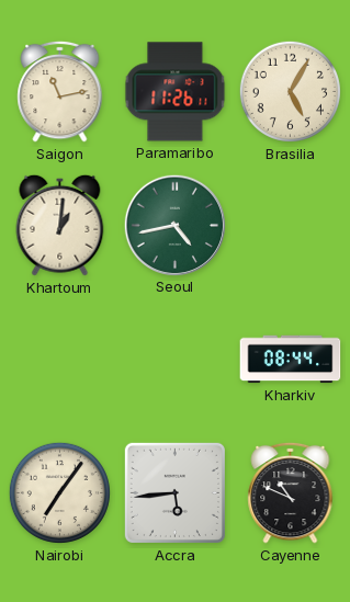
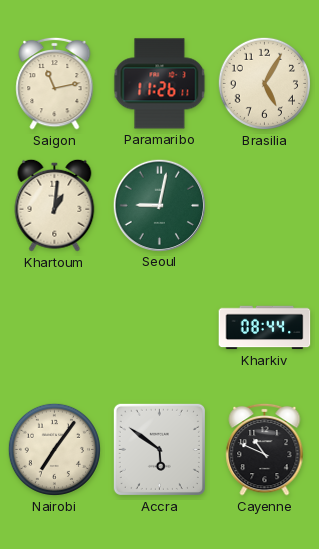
Seoul: 4:43 -> 9:02 (159, 205)
Accra: 5:44 -> 5:51 (159, 449)
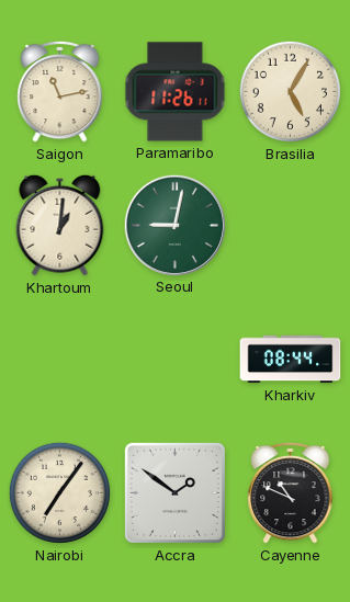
Accra: 5:51 -> 1:51 (174, 492)
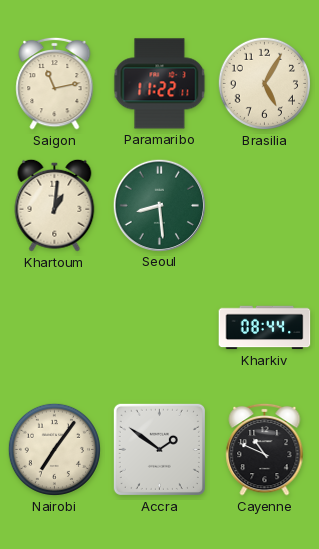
Paramaribo: 11:26 -> 11:22 (160, 84)
Seoul: 9:02 -> 8:29 (159, 205)
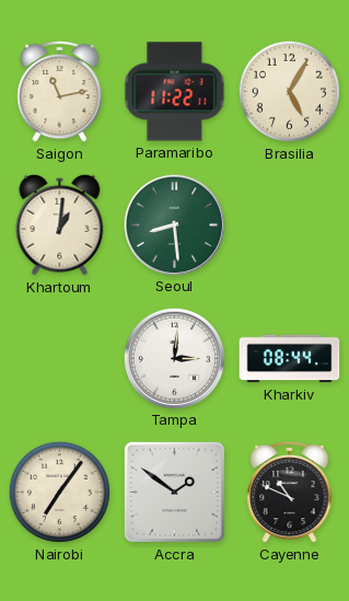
Tampa: none -> 3:01 (174, 358)
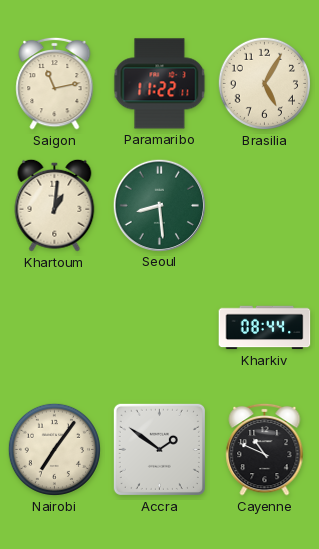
Tampa: 3:01 -> none (174, 358)
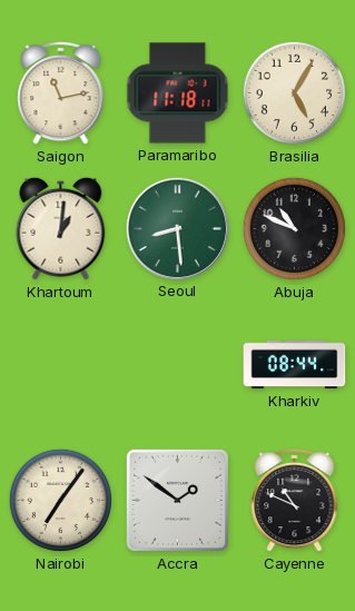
Paramaribo: 11:22 -> 11:18 (178, 93)
Abuja: none -> 10:49 (294, 228)
